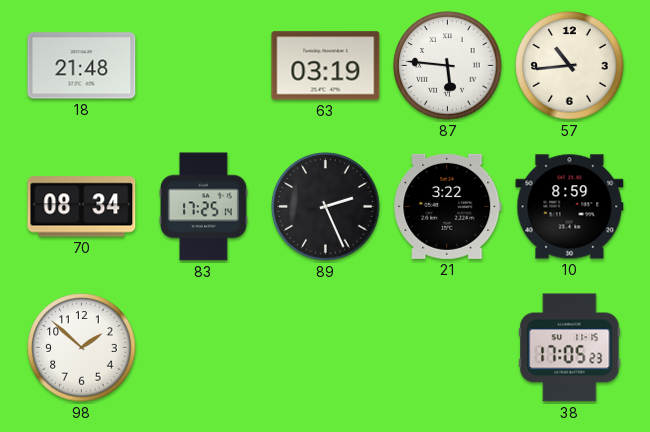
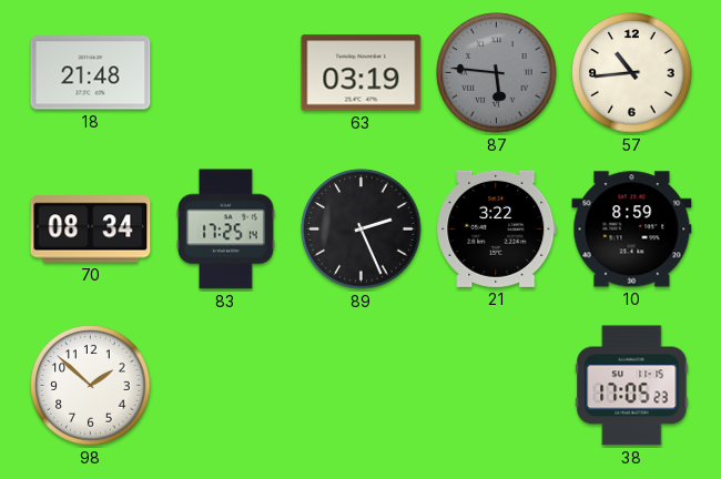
87 dial: white -> grey (497, 73)
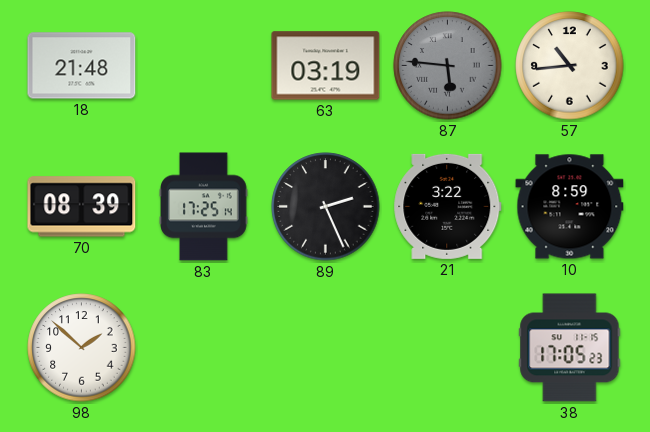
70: 08:34 -> 08:39 (82, 207)
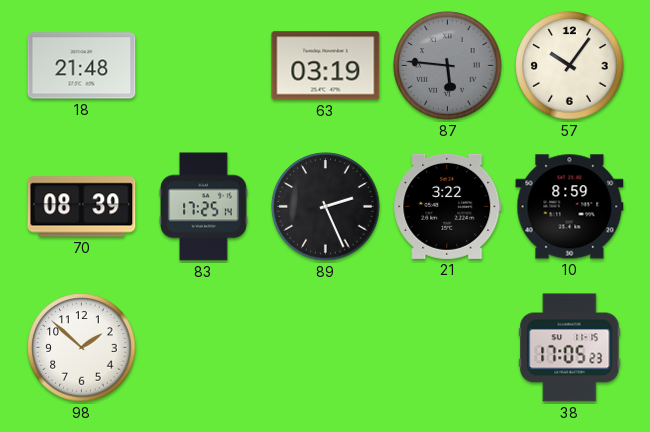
57: 10:44 -> 10:06 (570, 66)
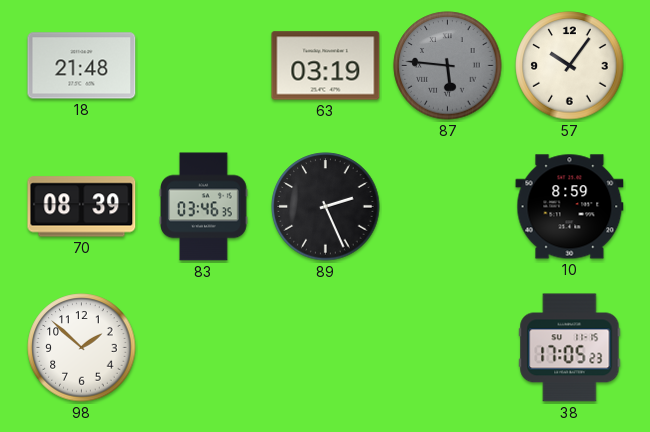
83: 17:25 -> 03:46 (204, 207)
21: 3:22 -> none (448, 206)
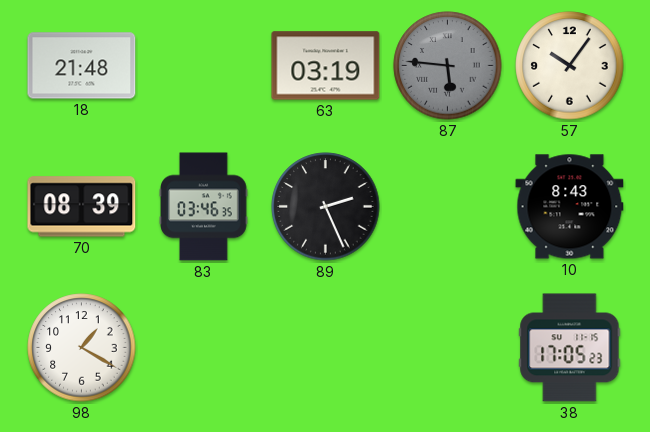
10: 8:59 -> 8:43 (570, 207)
98: 1:52 -> 1:20 (82, 348)
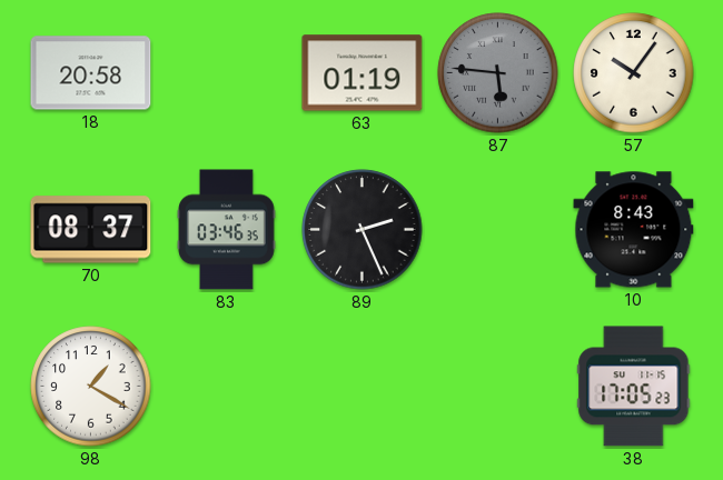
18: 21:48 -> 20:58 (91, 73)
63: 03:19 -> 01:19 (363, 73)
70: 08:39 -> 08:37 (91, 230)
